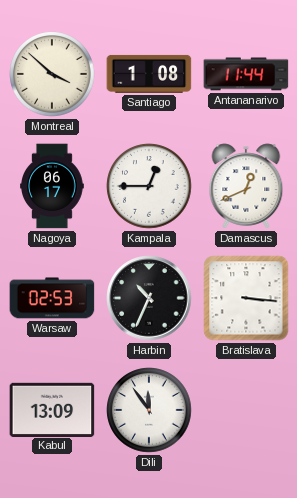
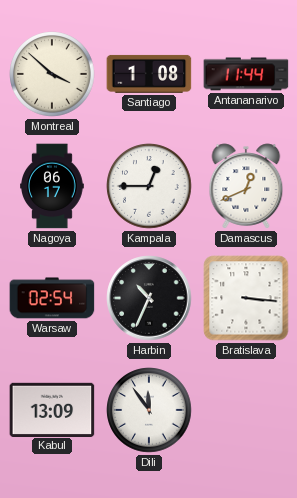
Warsaw: 02:53 -> 02:54 (52, 298)
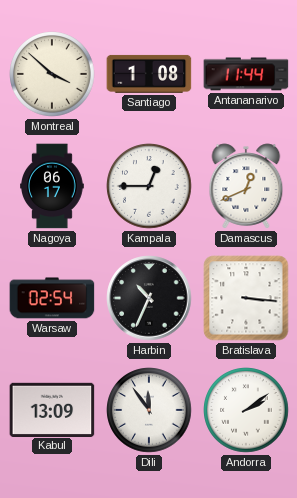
Andorra: none -> 2:09 (246, 410)
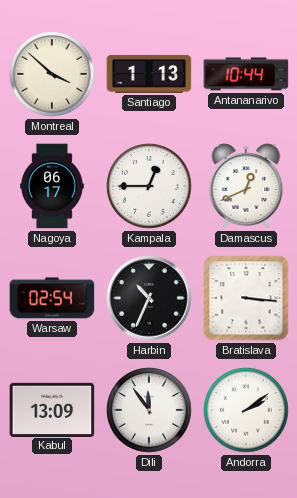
Santiago: 1:08 -> 1:13 (149, 74)
Antananarivo: 11:44 -> 10:44 (246, 74)
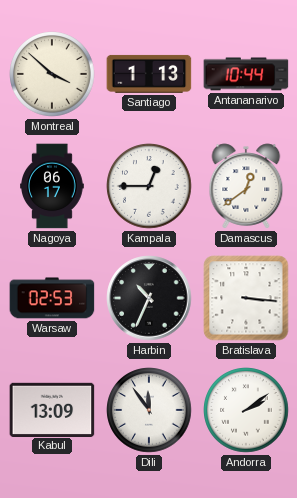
Damascus: 12:41 -> 12:39 (246, 186)
Warsaw: 02:54 -> 02:53 (52, 298)
